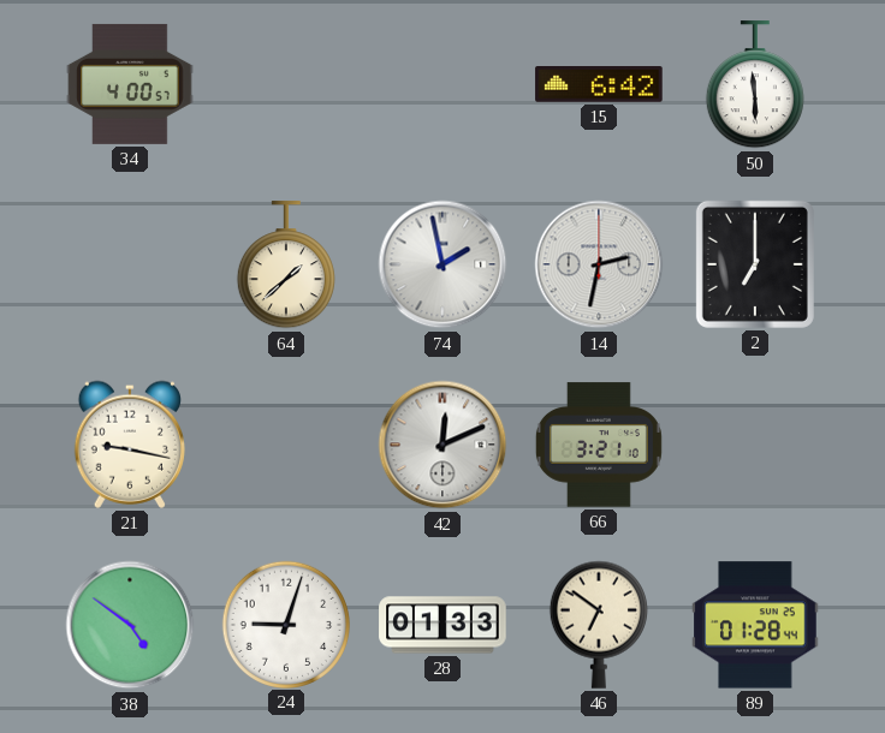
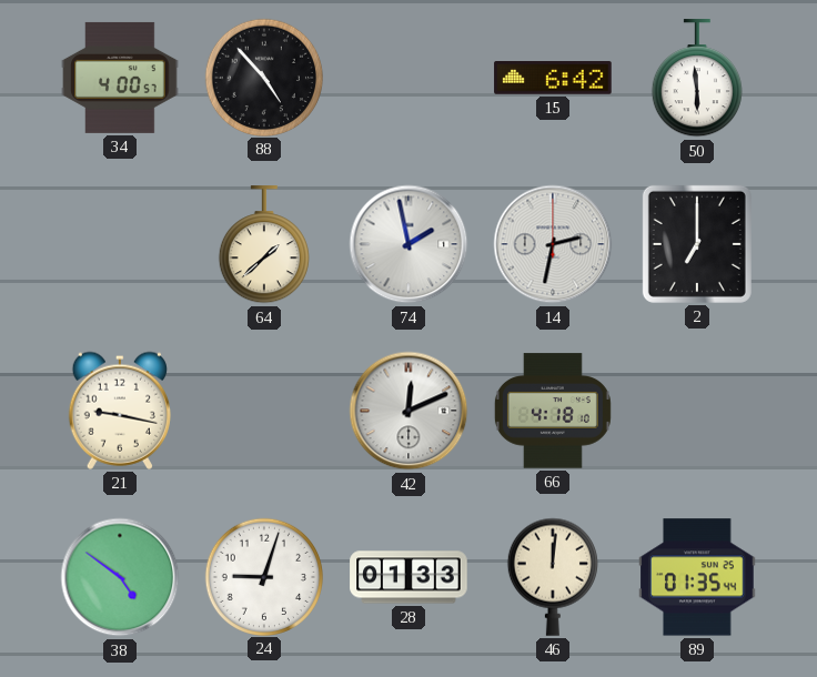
88: none -> 4:53 (263, 77)
66: 3:21 -> 4:18 (553, 411)
46: 6:51 -> 12:01 (553, 577)
89: 01:28 -> 01:35 (697, 577)
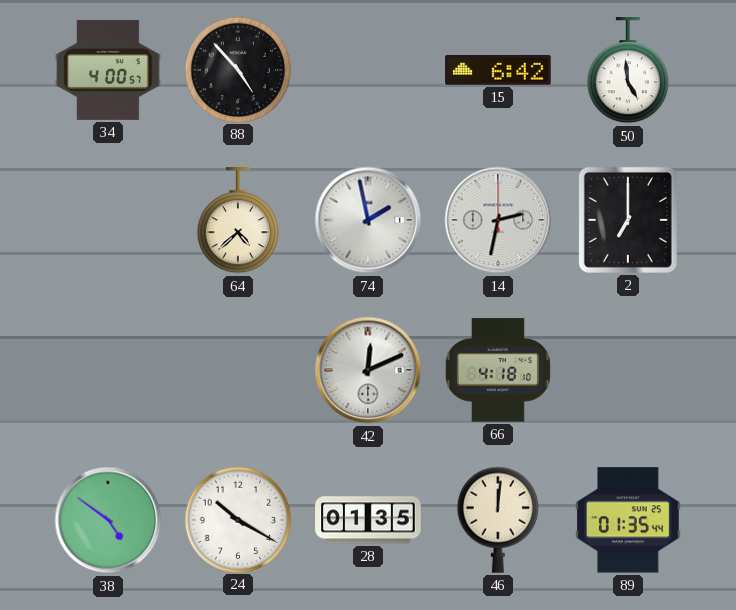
50: 5:59 -> 4:59 (628, 71)
64: 1:38 -> 4:38 (238, 221)
21: 9:17 -> none (119, 411)
24: 9:03 -> 10:20 (237, 519)
28: 01:33 -> 01:35 (368, 520)
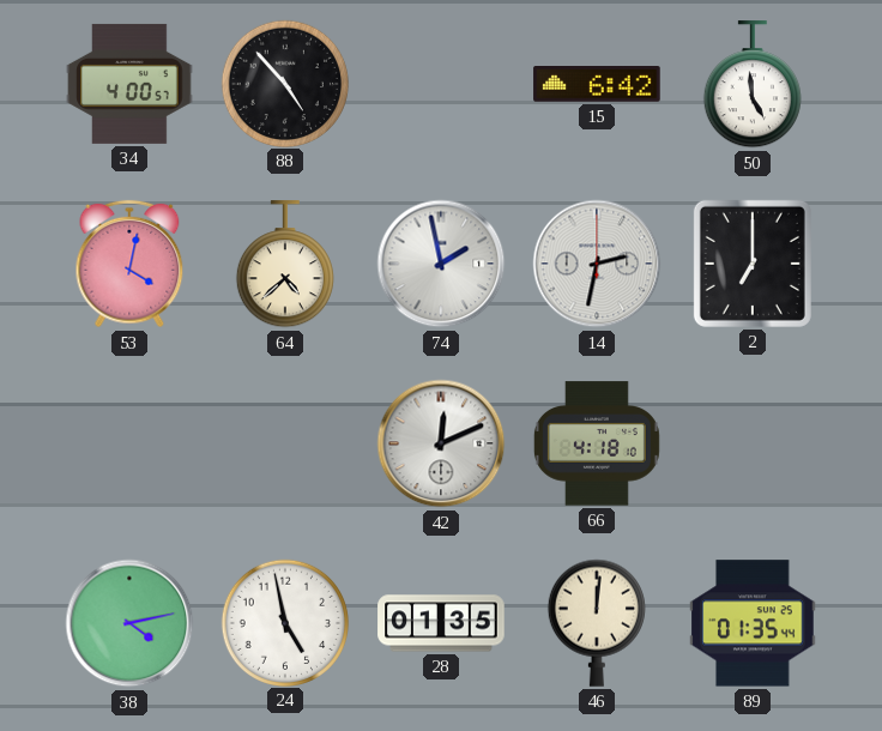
53: none -> 4:02 (129, 264)
38: 4:51 -> 4:13 (129, 623)
24: 10:20 -> 4:58 (284, 622)
